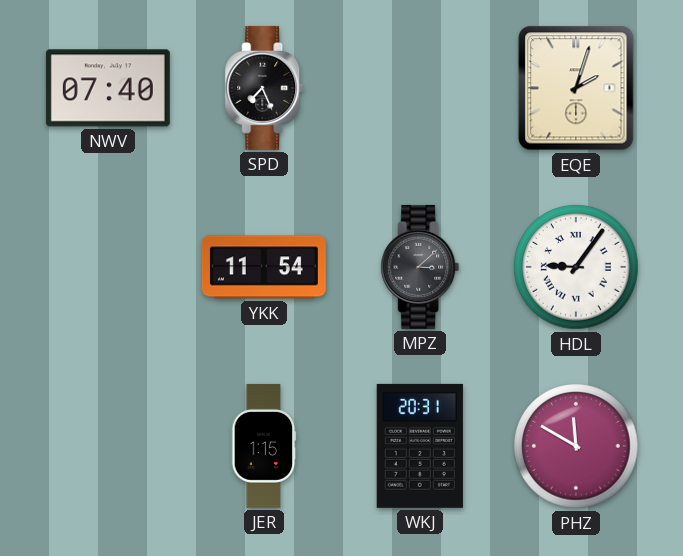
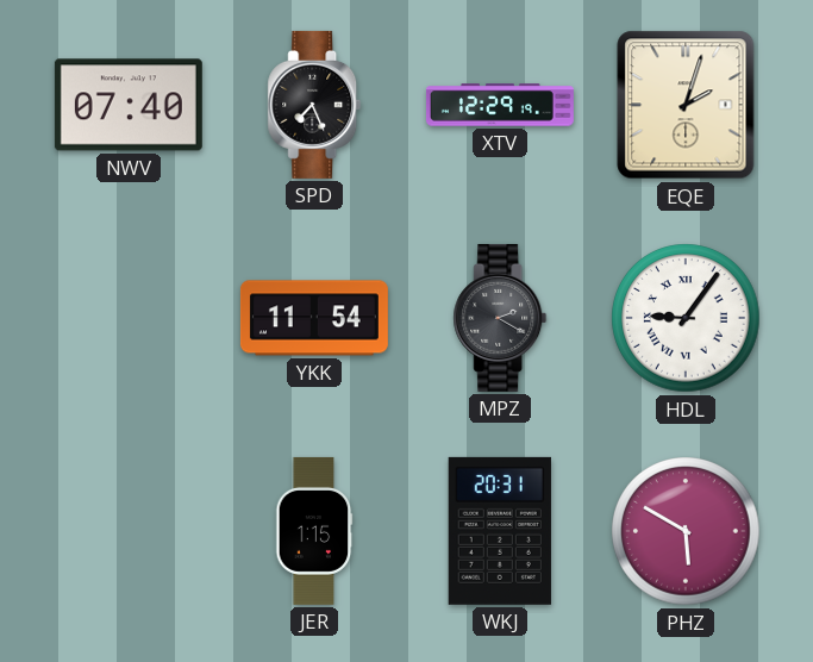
XTV: none -> 12:29 (500, 105)
MPZ: 3:08 -> 2:20 (500, 318)
PHZ: 11:50 -> 5:50 (686, 531)
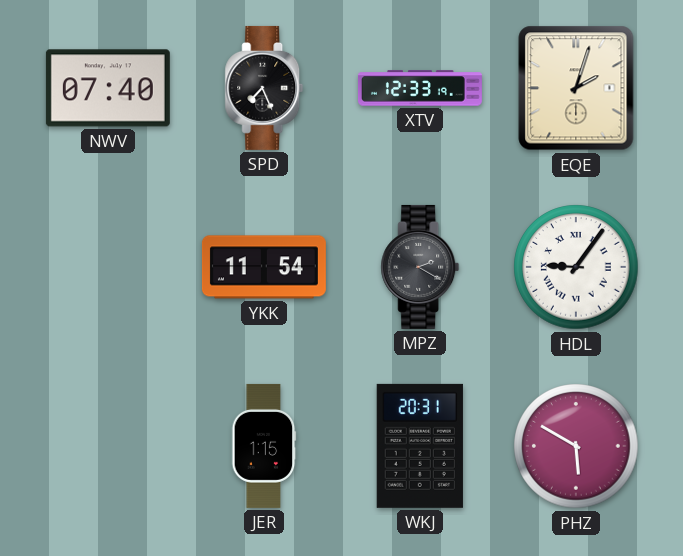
XTV: 12:29 -> 12:33 (420, 88)
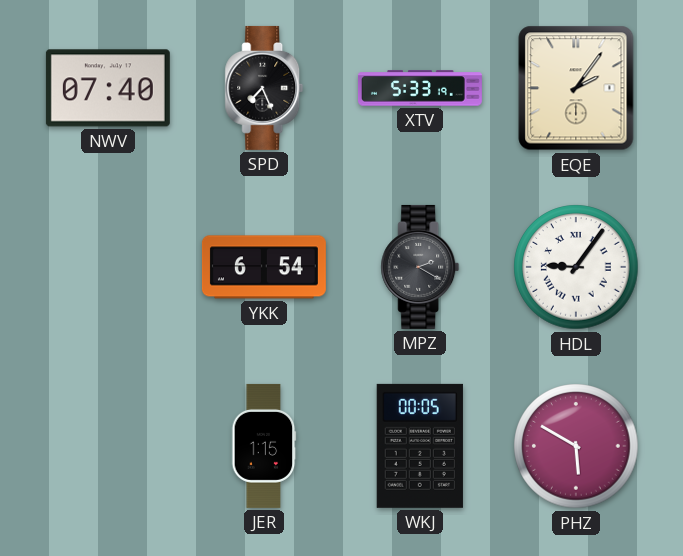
XTV: 12:33 -> 5:33 (420, 88)
EQE: 2:03 -> 2:06 (576, 88)
YKK: 11:54 -> 6:54 (264, 267)
WKJ: 20:31 -> 00:05 (420, 446)
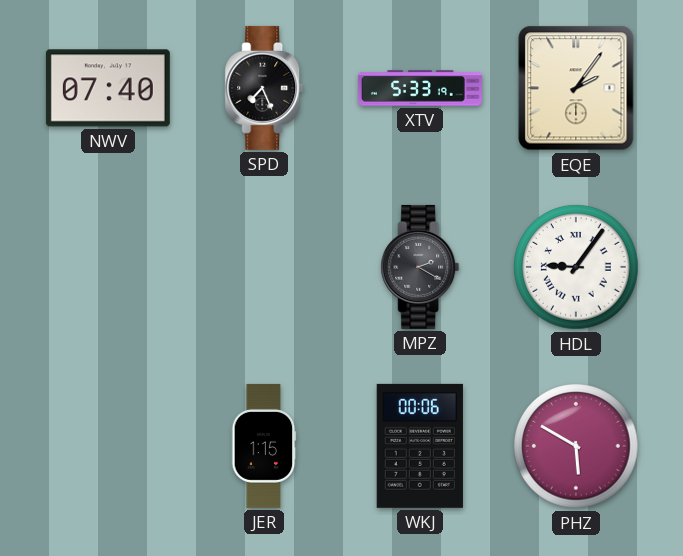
YKK: 6:54 -> none (264, 267)
WKJ: 00:05 -> 00:06 (420, 446)
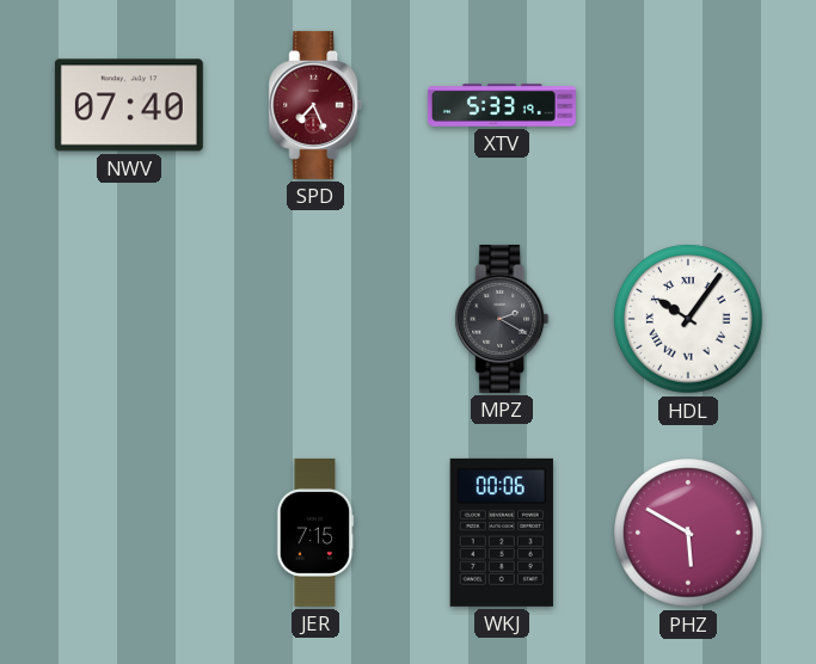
SPD dial: black -> burgundy (315, 105)
EQE: 2:06 -> none (576, 88)
HDL: 9:06 -> 10:06 (688, 319)
JER: 1:15 -> 7:15 (315, 533)
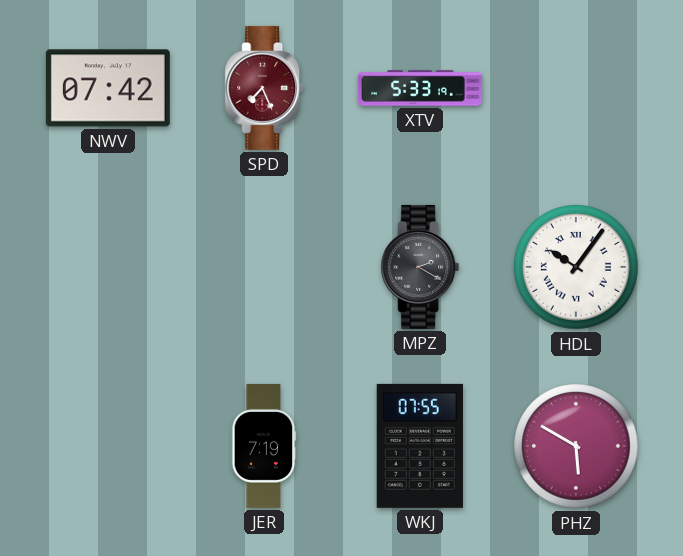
NWV: 07:40 -> 07:42 (108, 88)
JER: 7:15 -> 7:19 (264, 446)
WKJ: 00:06 -> 07:55 (420, 446)
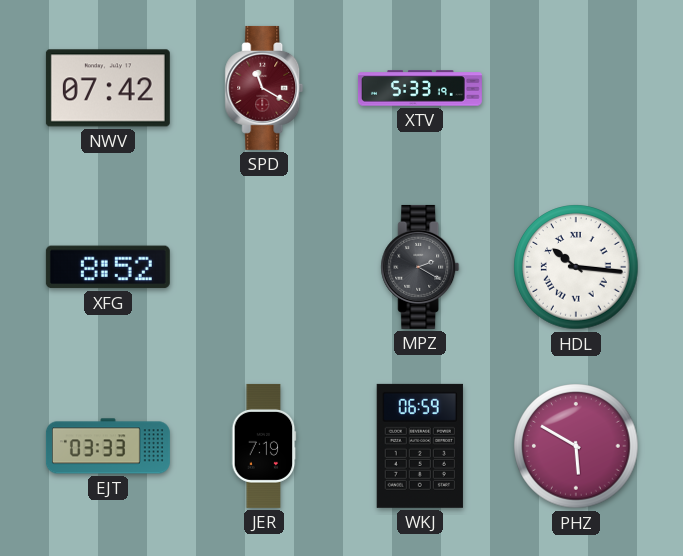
SPD: 7:26 -> 11:20 (264, 88)
XFG: none -> 8:52 (108, 267)
HDL: 10:06 -> 10:16 (576, 267)
EJT: none -> 03:33 (108, 446)
WKJ: 07:55 -> 06:59 (420, 446)
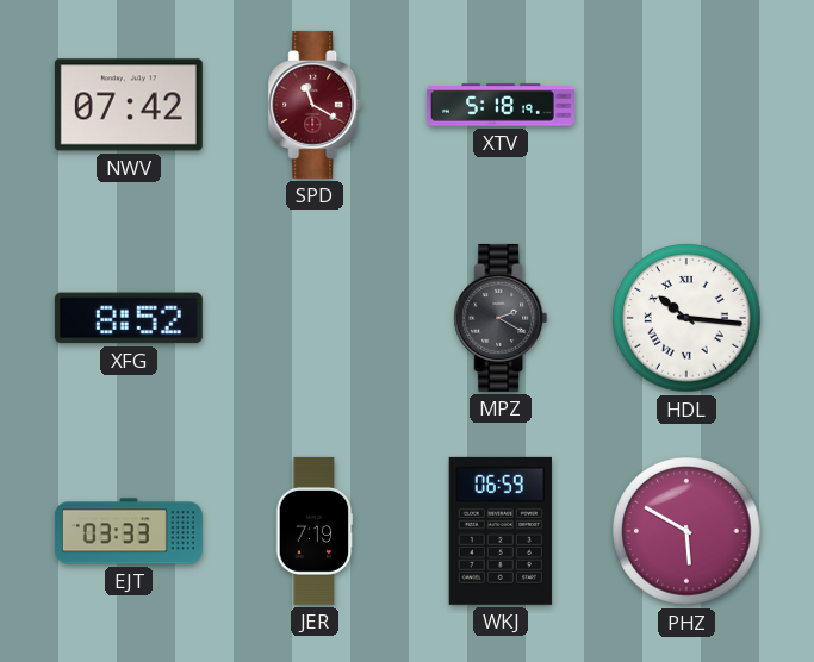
XTV: 5:33 -> 5:18 (501, 105)
